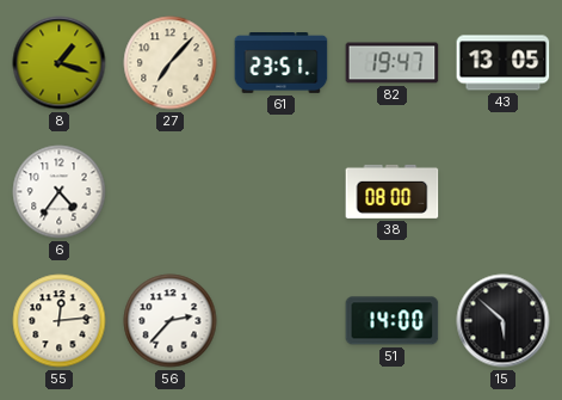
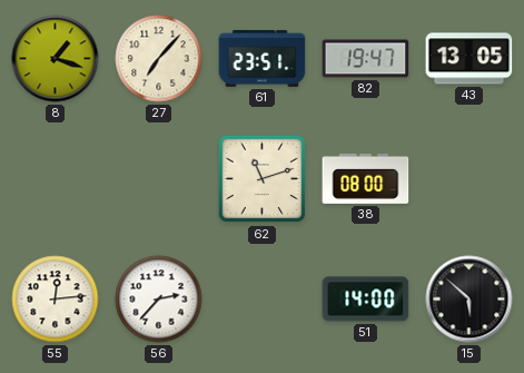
6: 4:36 -> none (60, 192)
62: none -> 11:12 (263, 179)
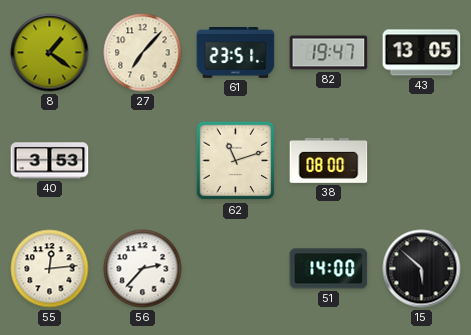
8: 1:18 -> 1:21 (50, 53)
40: none -> 3:53 (50, 161)
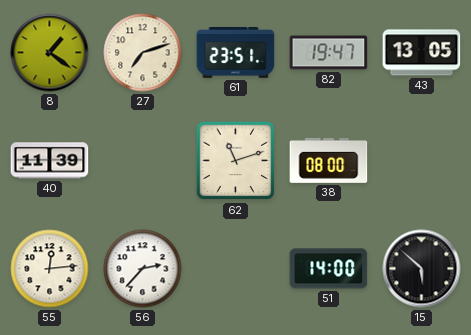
27: 7:07 -> 7:12 (143, 53)
40: 3:53 -> 11:39 (50, 161)
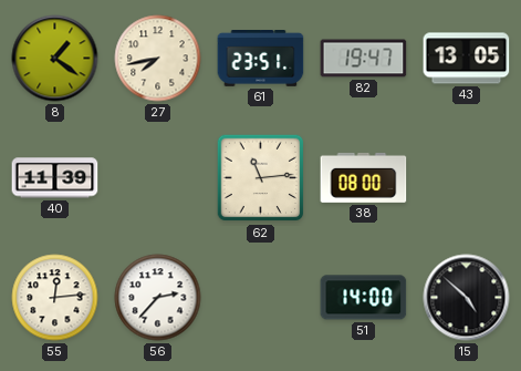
27: 7:12 -> 7:43 (158, 59)
62: 11:12 -> 11:14 (261, 178)
15: 5:52 -> 4:52 (467, 298)
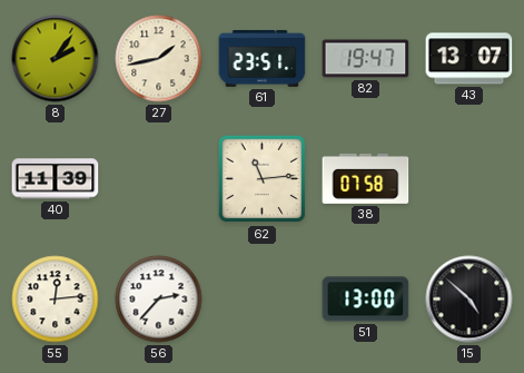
8: 1:21 -> 2:06 (56, 59)
27: 7:43 -> 1:43 (159, 59)
43: 13:05 -> 13:07 (469, 59)
38: 08:00 -> 07:58 (366, 178)
51: 14:00 -> 13:00 (366, 300)
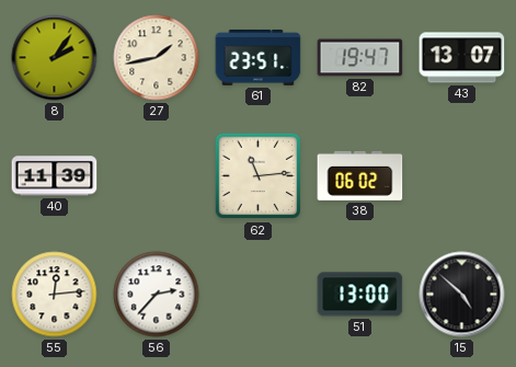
38: 07:58 -> 06:02 (360, 175)
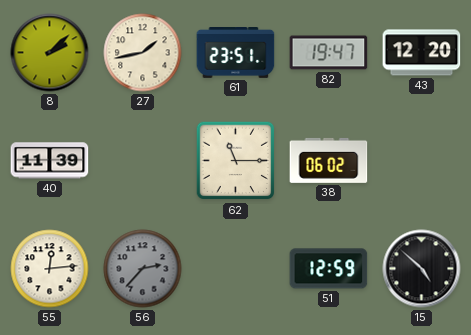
8: 2:06 -> 2:08 (50, 53)
43: 13:07 -> 12:20 (422, 53)
62: 11:14 -> 11:15 (236, 161)
56 dial: white -> grey (143, 269)
51: 13:00 -> 12:59 (329, 269)
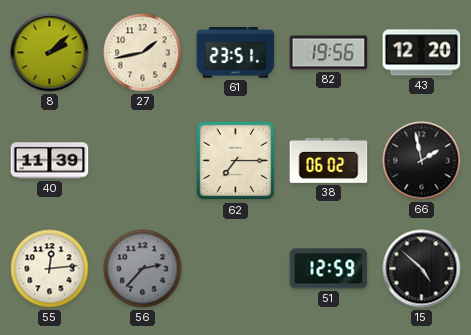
82: 19:47 -> 19:56 (329, 53)
62: 11:15 -> 7:15 (236, 161)
66: none -> 1:58 (422, 161)
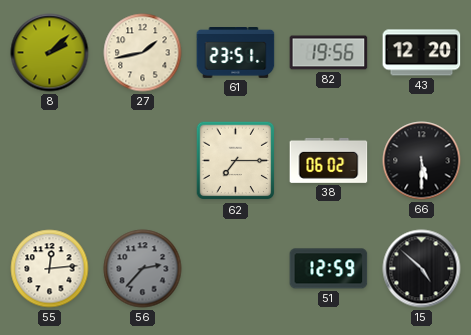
40: 11:39 -> none (50, 161)
66: 1:58 -> 5:30 (422, 161)
